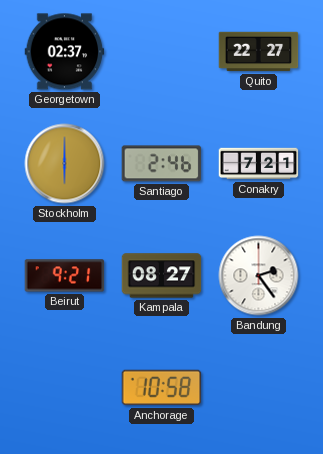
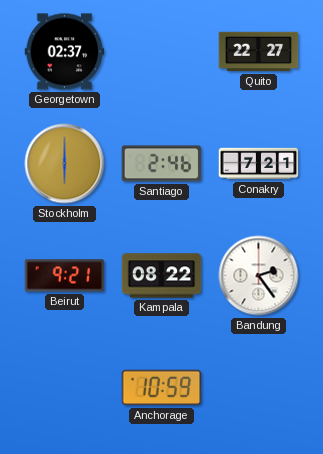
Kampala: 08:27 -> 08:22 (162, 276)
Anchorage: 10:58 -> 10:59 (162, 388)
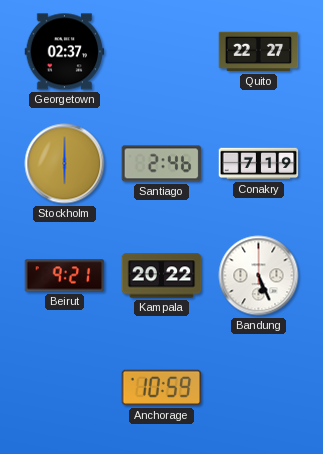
Conakry: 7:21 -> 7:19 (259, 164)
Kampala: 08:22 -> 20:22 (162, 276)
Bandung: 2:24 -> 5:26 (259, 276)
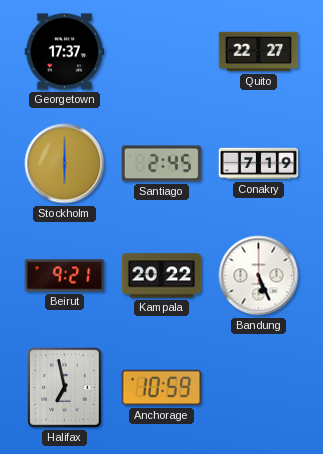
Georgetown: 02:37 -> 17:37 (65, 52)
Santiago: 2:46 -> 2:45 (162, 164)
Halifax: none -> 6:58 (65, 388)
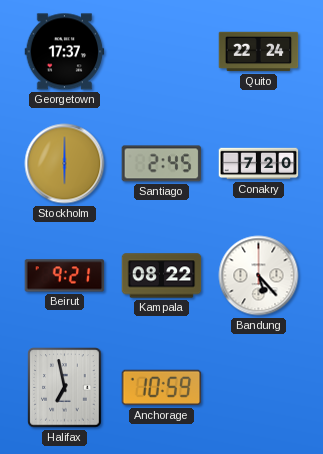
Quito: 22:27 -> 22:24 (259, 52)
Conakry: 7:19 -> 7:20 (259, 164)
Kampala: 20:22 -> 08:22 (162, 276)
Bandung: 5:26 -> 5:23 (259, 276)
